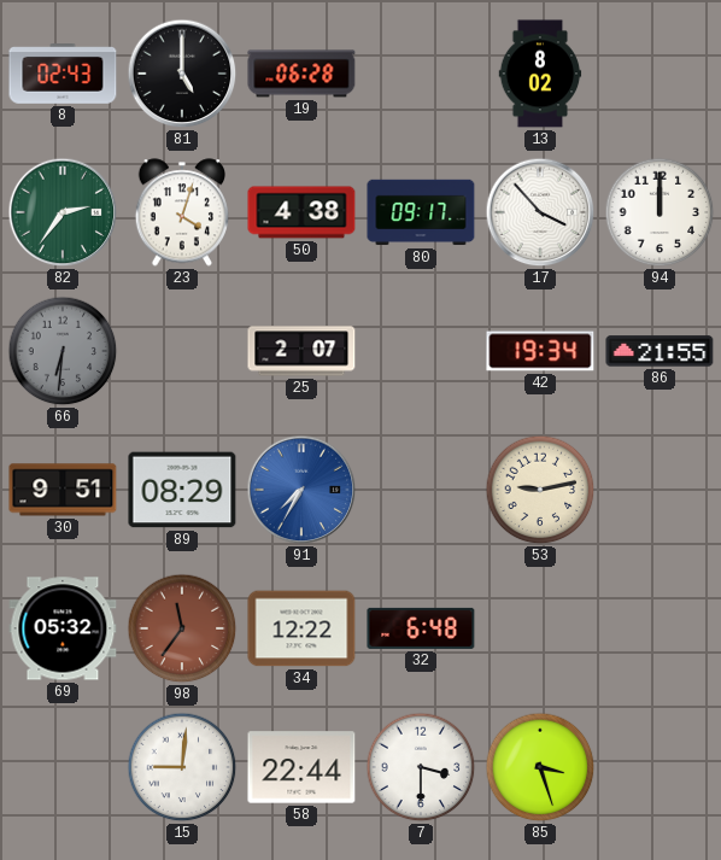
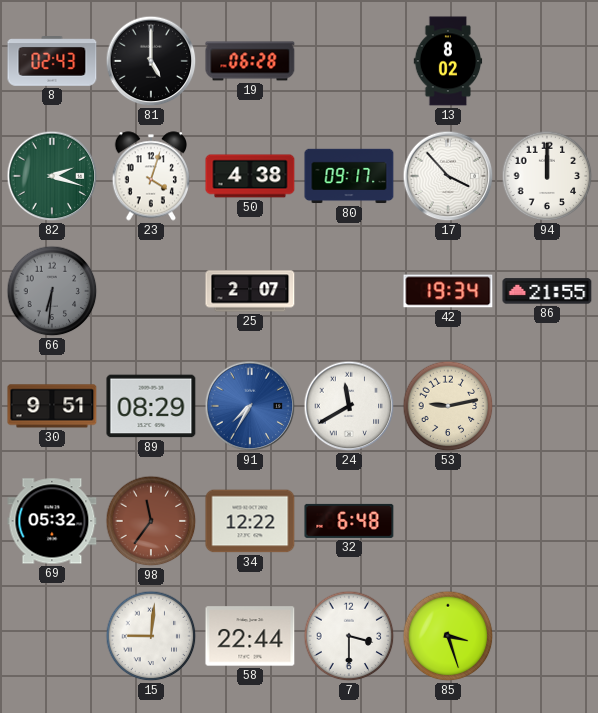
82: 2:36 -> 2:18 (52, 176)
24: none -> 11:40 (349, 406)
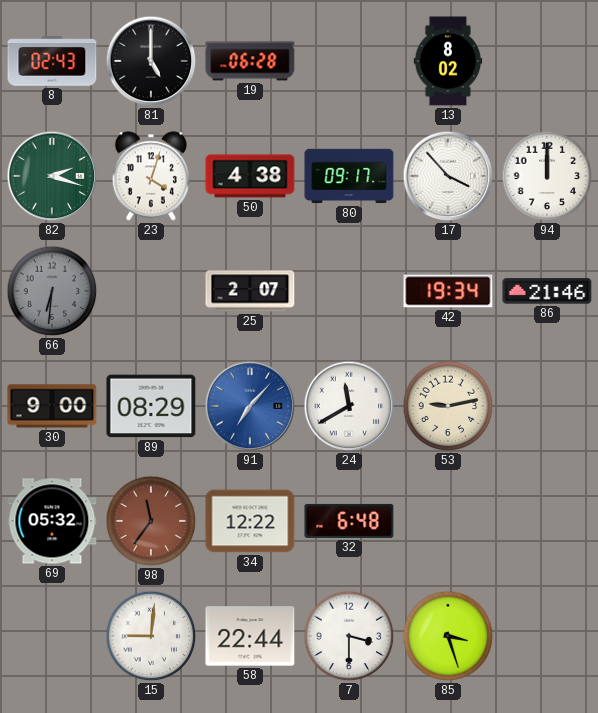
86: 21:55 -> 21:46 (547, 291)
30: 9:51 -> 9:00 (52, 406)
91: 7:35 -> 7:07 (250, 406)
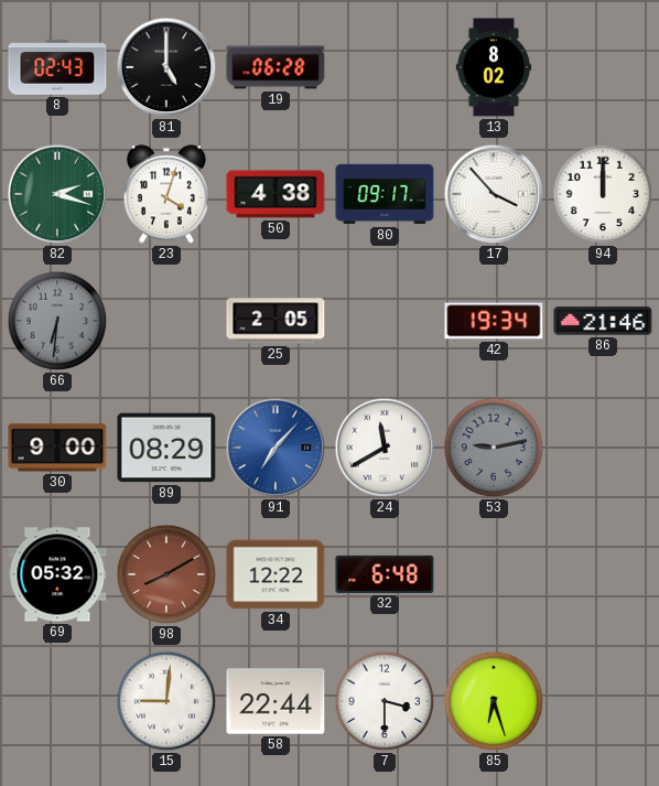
25: 2:07 -> 2:05 (276, 321)
53 dial: cream -> grey (494, 448)
98: 11:36 -> 8:10 (166, 574)
85: 3:27 -> 6:27 (494, 701)
